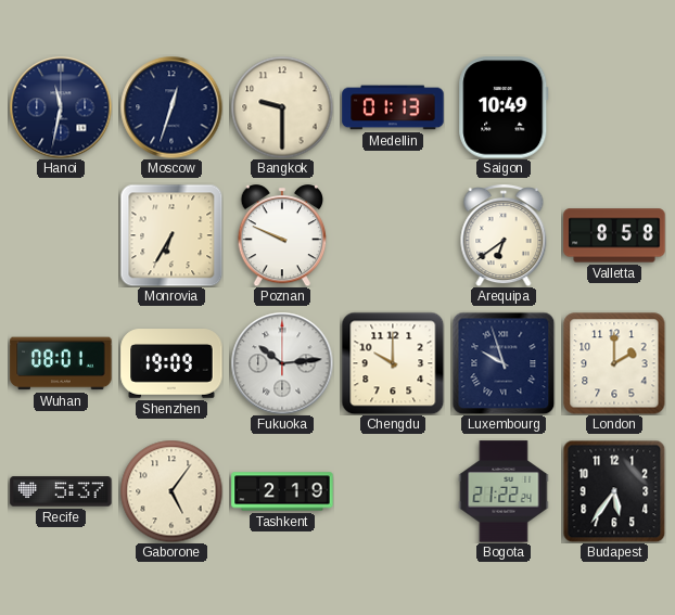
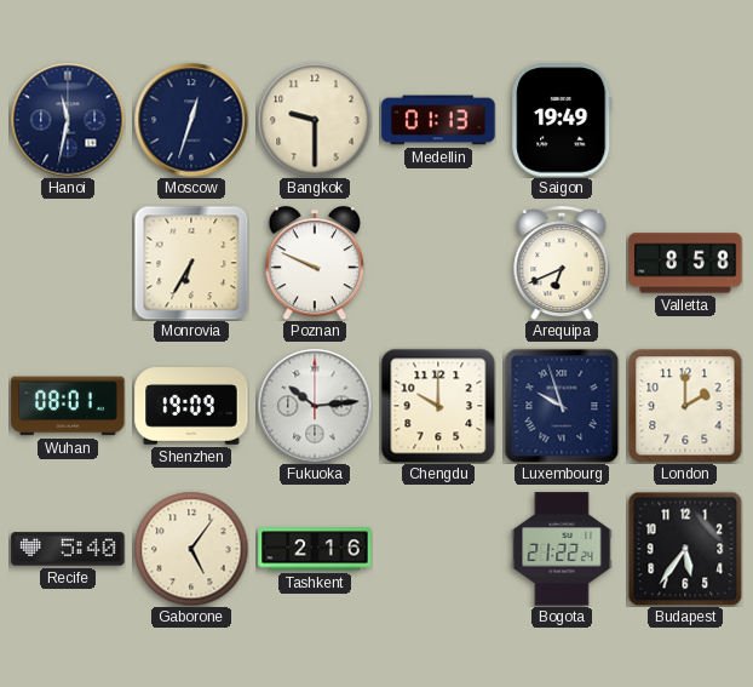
Saigon: 10:49 -> 19:49 (562, 120)
Arequipa: 6:39 -> 6:41 (562, 264)
Recife: 5:37 -> 5:40 (68, 549)
Tashkent: 2:19 -> 2:16 (315, 549)
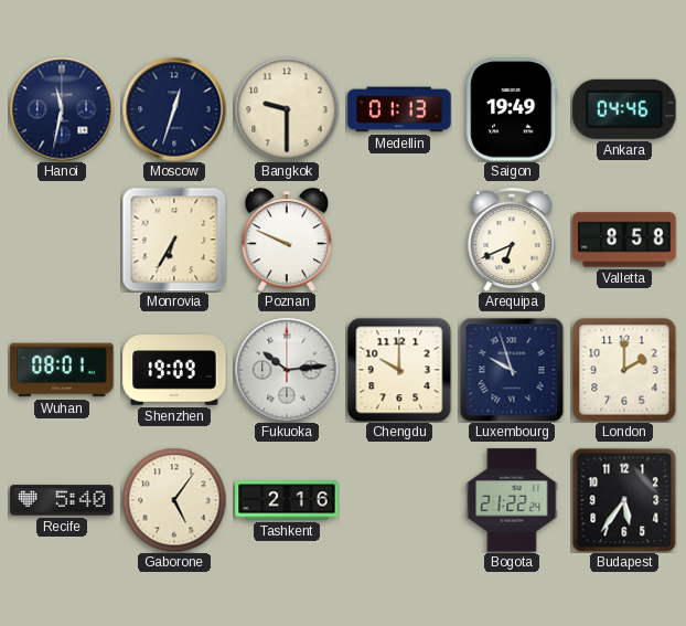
Ankara: none -> 04:46 (624, 109)
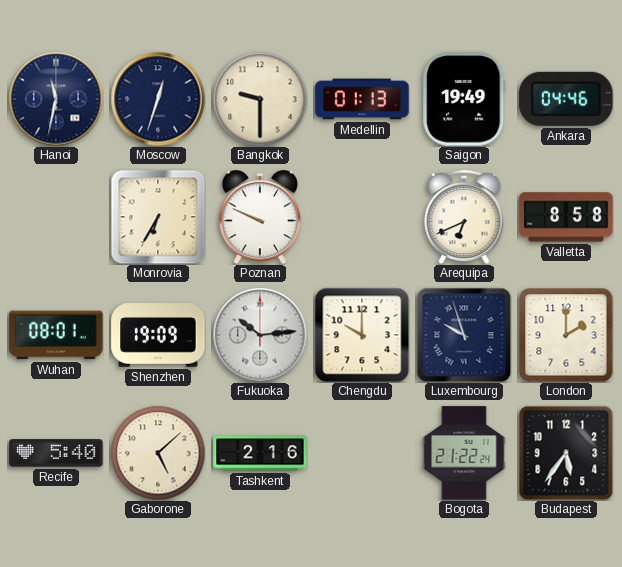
Gaborone: 5:06 -> 5:08 (158, 453)
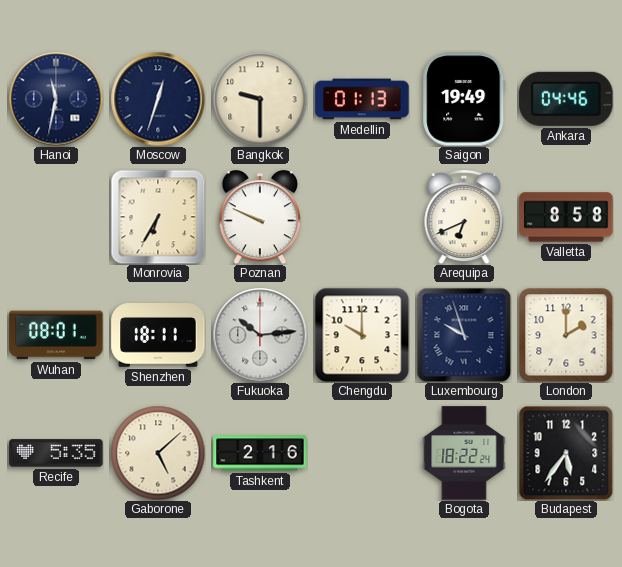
Shenzhen: 19:09 -> 18:11 (158, 335)
Recife: 5:40 -> 5:35 (56, 453)
Bogota: 21:22 -> 18:22 (464, 453)
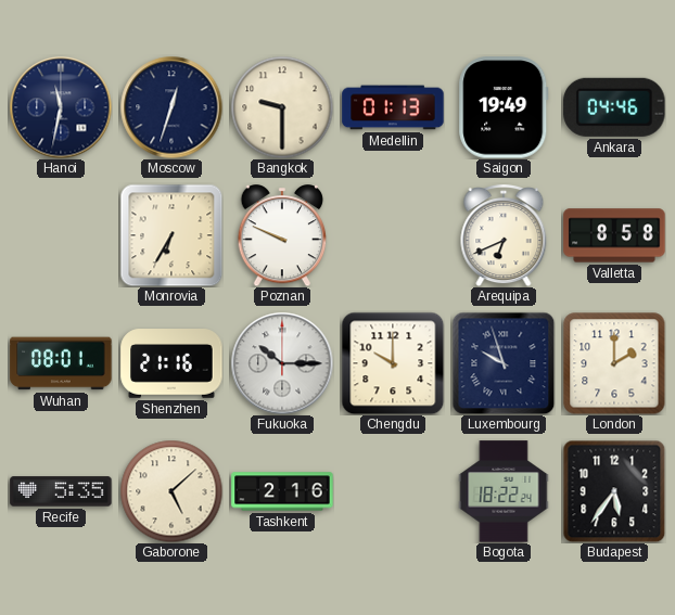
Shenzhen: 18:11 -> 21:16 (171, 363)
Fukuoka: 10:14 -> 10:15 (282, 363)
